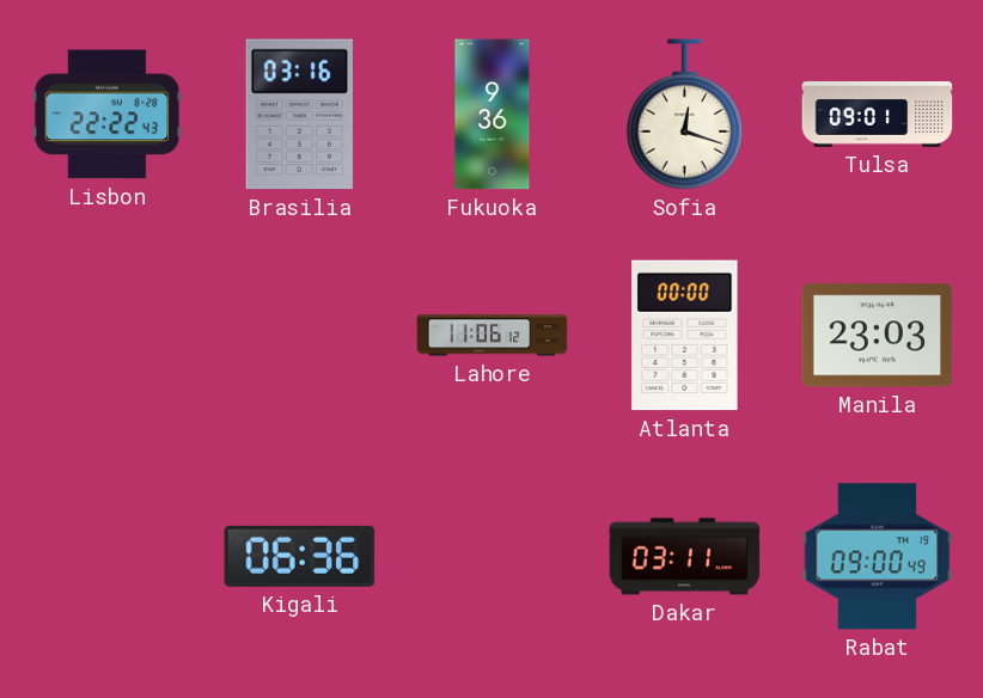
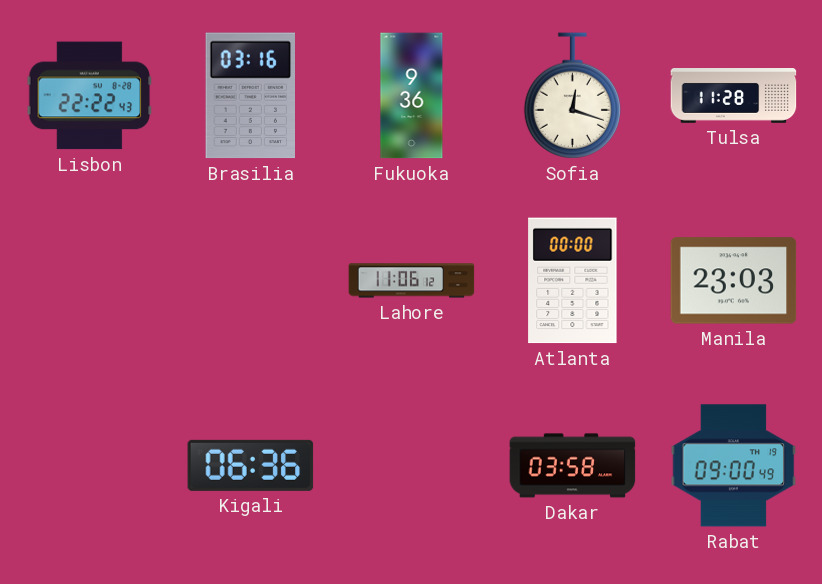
Tulsa: 09:01 -> 11:28 (734, 96)
Dakar: 03:11 -> 03:58 (573, 466)
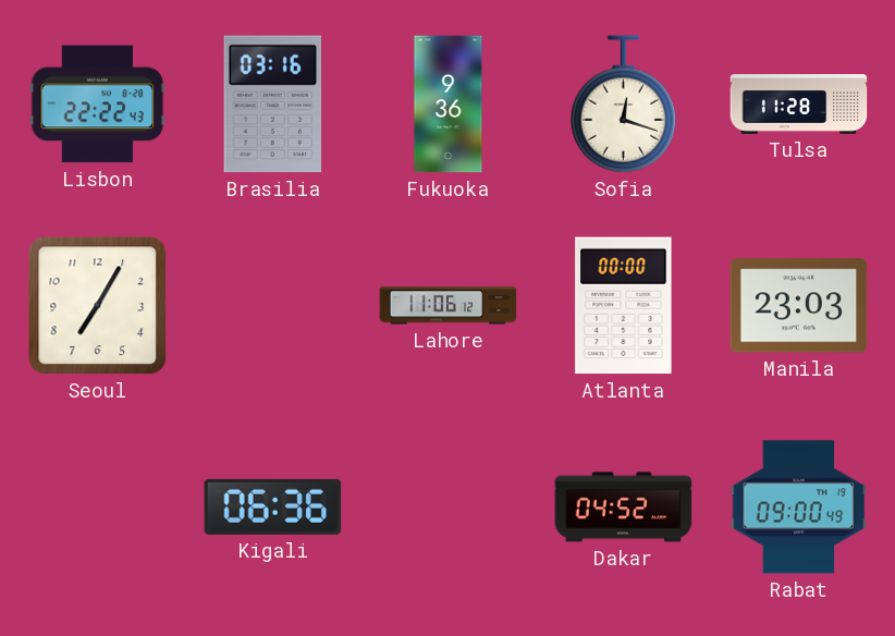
Seoul: none -> 7:05 (98, 306)
Dakar: 03:58 -> 04:52 (624, 507)
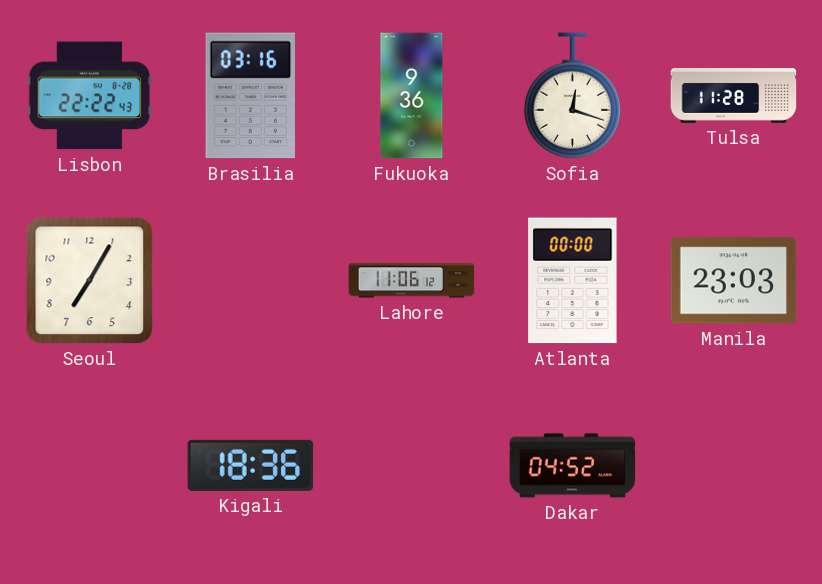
Kigali: 06:36 -> 18:36 (251, 465)
Rabat: 09:00 -> none (799, 507)
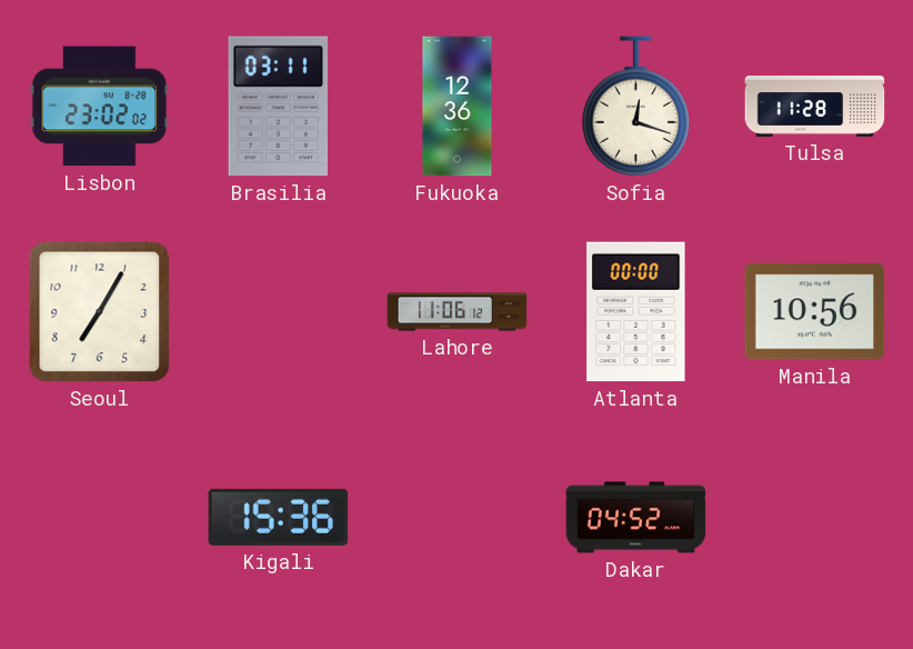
Lisbon: 22:22 -> 23:02 (100, 107)
Brasilia: 03:16 -> 03:11 (279, 107)
Fukuoka: 9:36 -> 12:36 (458, 107)
Manila: 23:03 -> 10:56 (815, 312)
Kigali: 18:36 -> 15:36 (279, 517)
